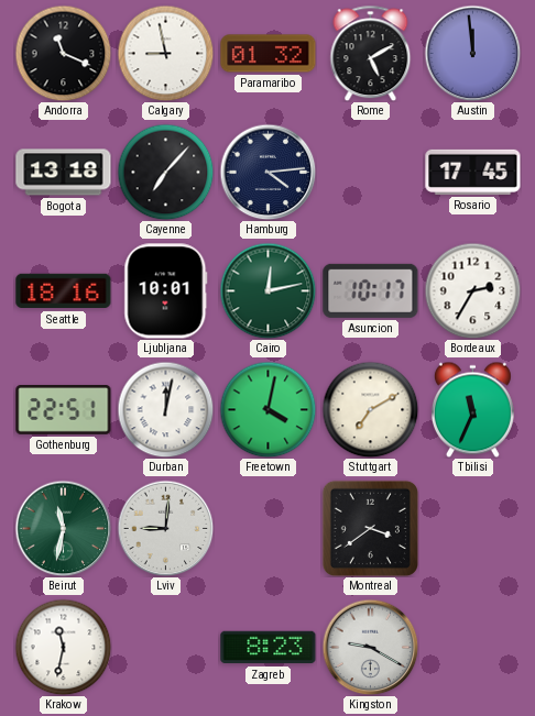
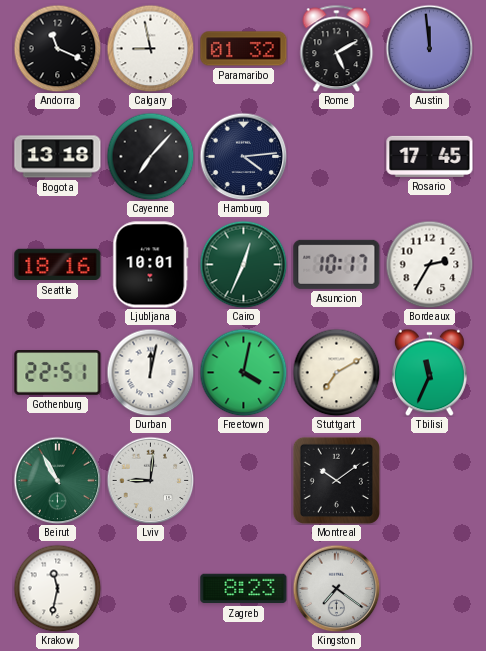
Cairo: 12:13 -> 12:34 (243, 264)
Beirut: 11:32 -> 10:55 (57, 480)
Montreal: 3:39 -> 10:09 (336, 480)
Kingston: 9:20 -> 7:21 (336, 588)
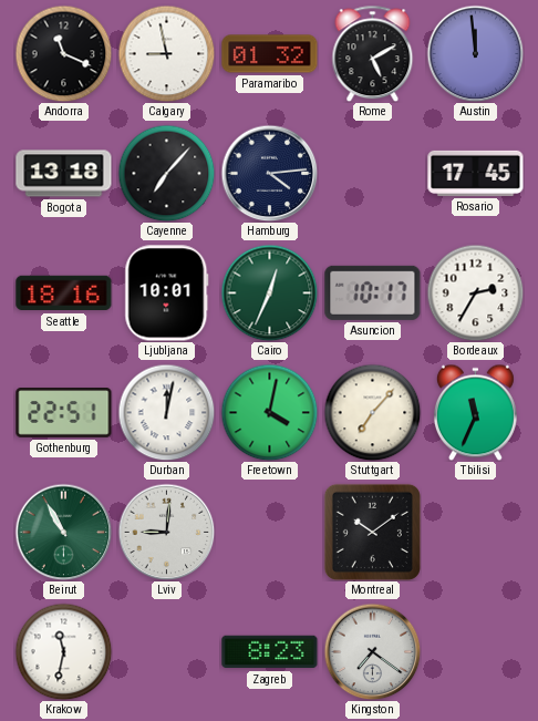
Stuttgart: 7:10 -> 7:07 (372, 412)
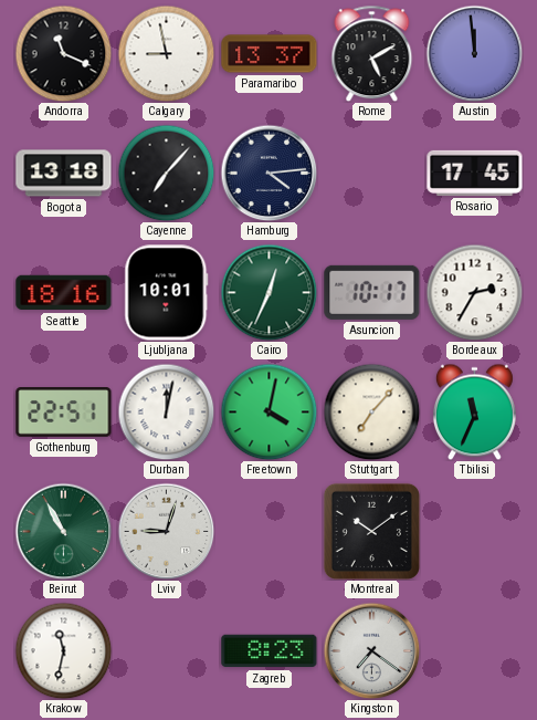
Paramaribo: 01:32 -> 13:37 (270, 54)
Lviv: 9:01 -> 9:03 (166, 531)
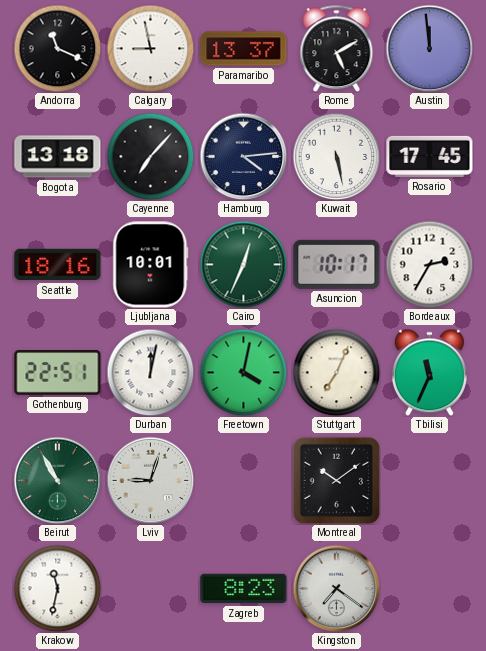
Kuwait: none -> 5:28 (336, 156)
Stuttgart: 7:07 -> 7:04 (336, 372)
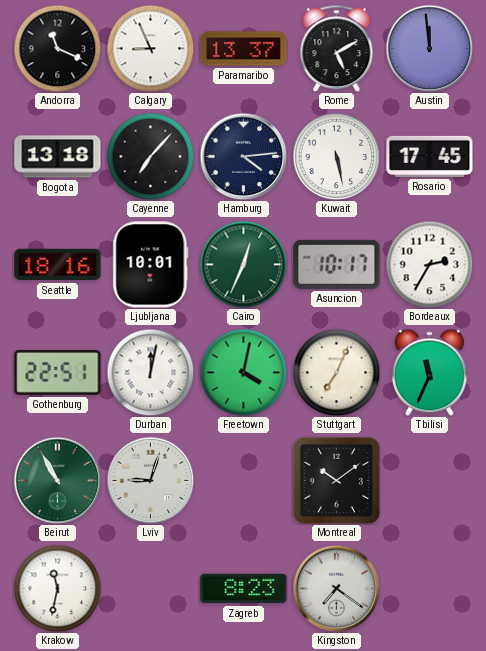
Calgary: 8:58 -> 8:56 (150, 48)
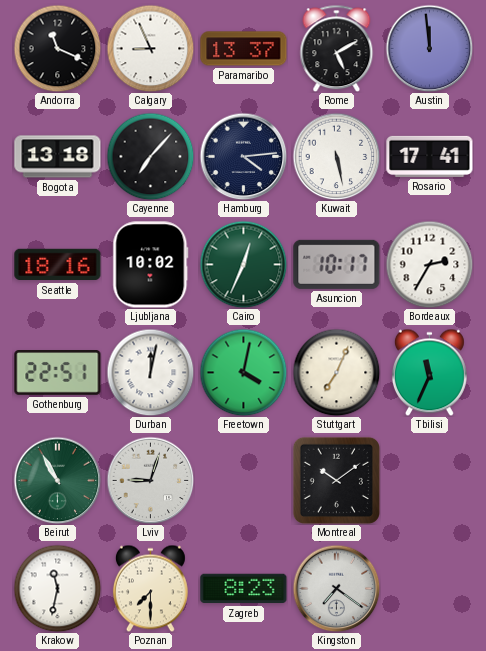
Rosario: 17:45 -> 17:41 (430, 156)
Ljubljana: 10:01 -> 10:02 (151, 265)
Poznan: none -> 7:30 (150, 588)
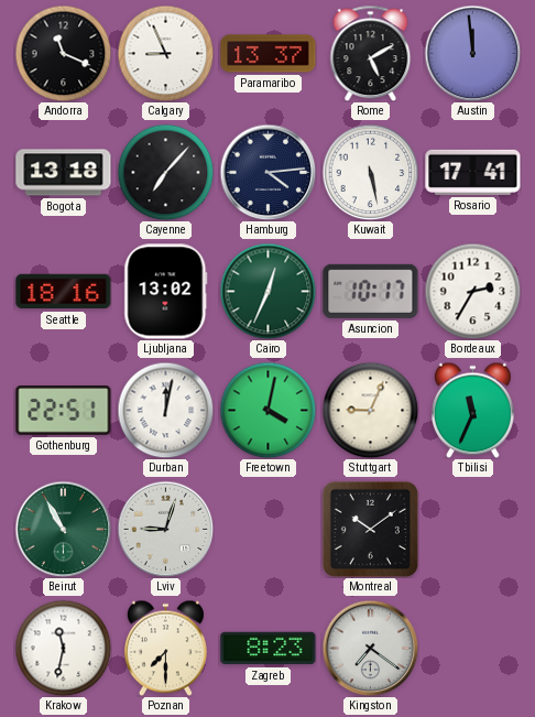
Ljubljana: 10:02 -> 13:02 (166, 292)
Stuttgart: 7:04 -> 9:04 (370, 410)
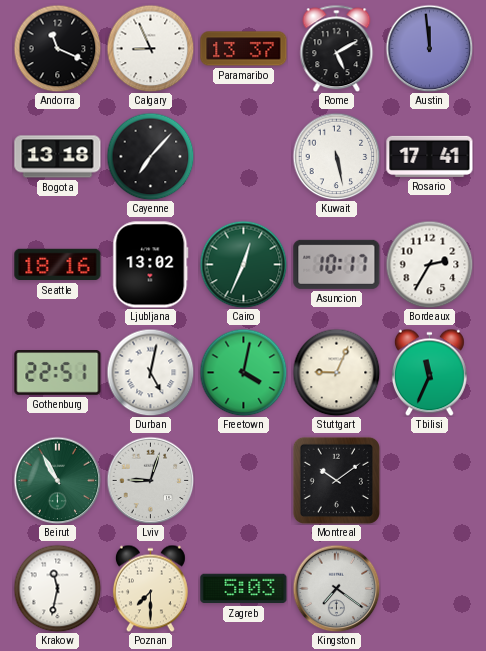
Hamburg: 4:14 -> none (267, 172)
Durban: 12:02 -> 5:02 (150, 372)
Zagreb: 8:23 -> 5:03 (244, 589)
